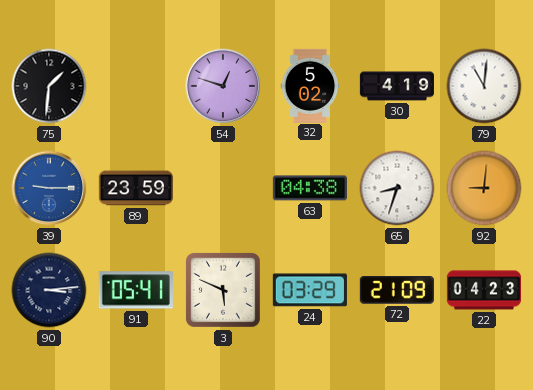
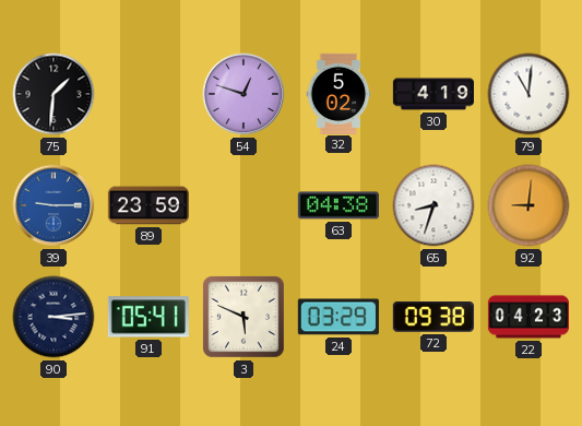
72: 21:09 -> 09:38 (433, 318)
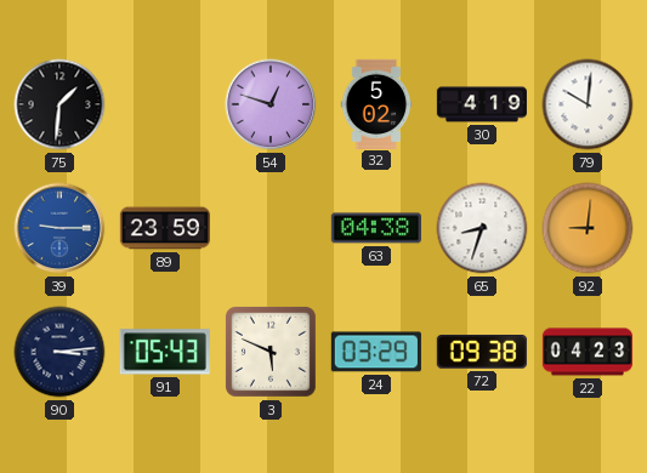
79: 11:01 -> 10:01 (588, 104)
91: 05:41 -> 05:43 (165, 352)
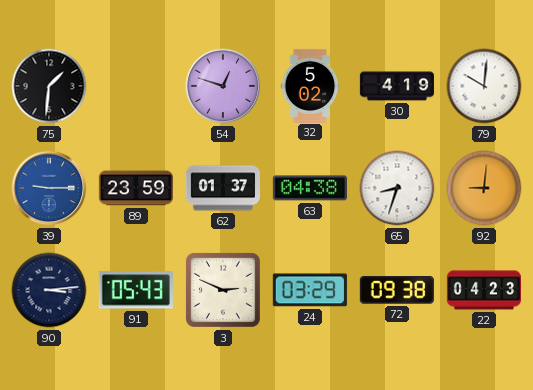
62: none -> 01:37 (222, 188)
3: 5:49 -> 2:49 (223, 290)
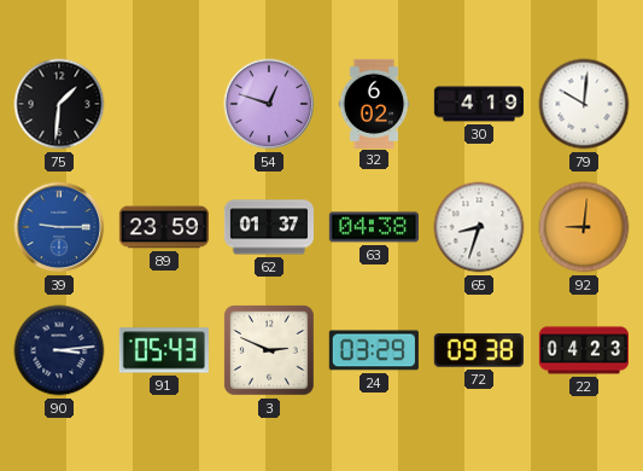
32: 5:02 -> 6:02 (374, 103)
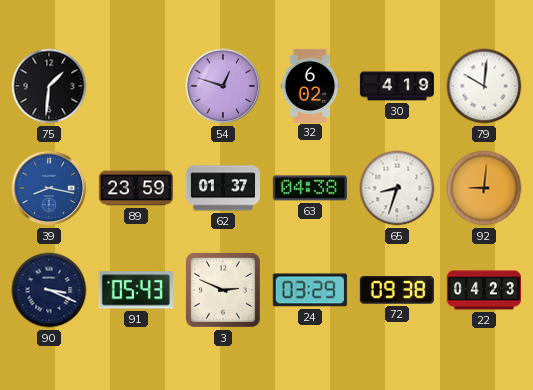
39: 9:15 -> 8:17 (49, 188)
90: 3:14 -> 3:19 (49, 290)
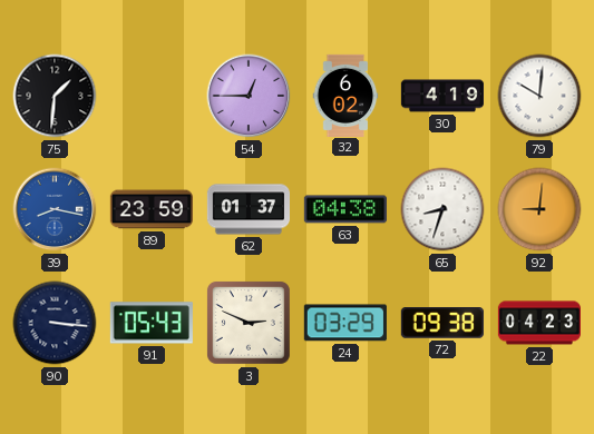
54: 12:48 -> 12:45 (249, 96)
90: 3:19 -> 3:16 (55, 323)
